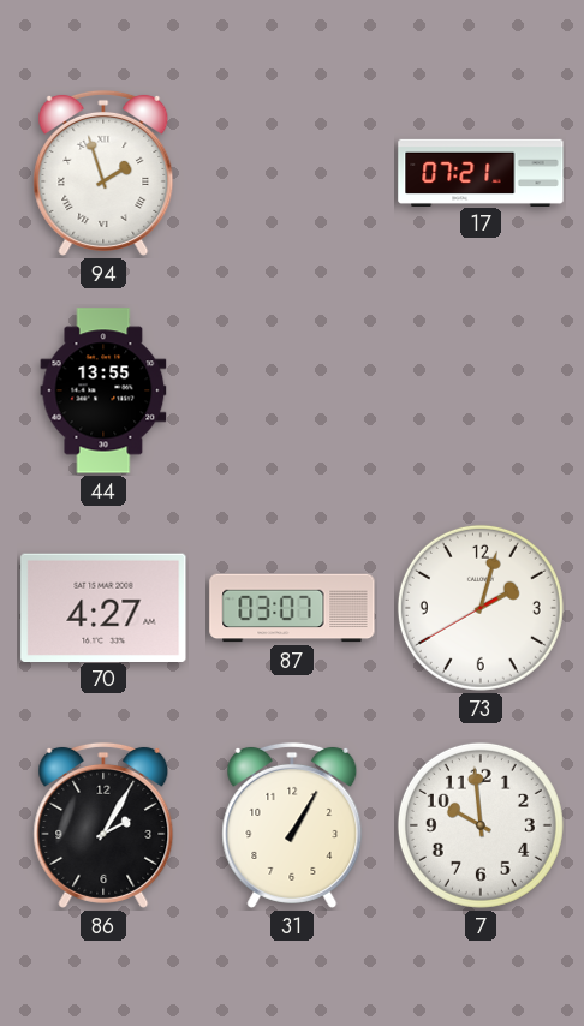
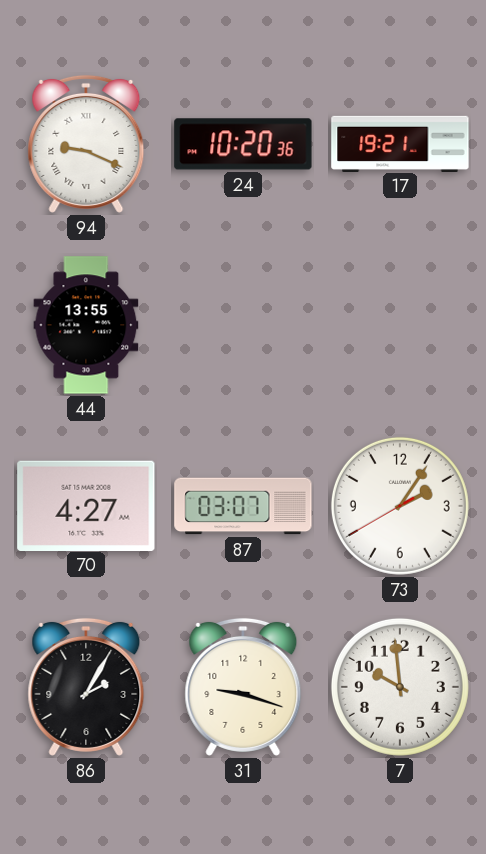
94: 1:57 -> 9:19 (86, 144)
24: none -> 10:20 (243, 144)
17: 07:21 -> 19:21 (400, 143)
73: 2:02 -> 2:05 (400, 506)
31: 1:05 -> 9:18 (243, 687)
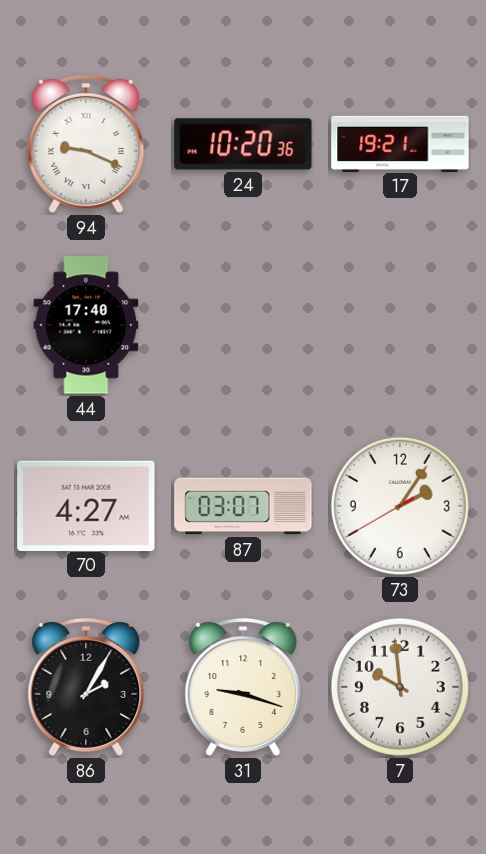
44: 13:55 -> 17:40 (86, 325)
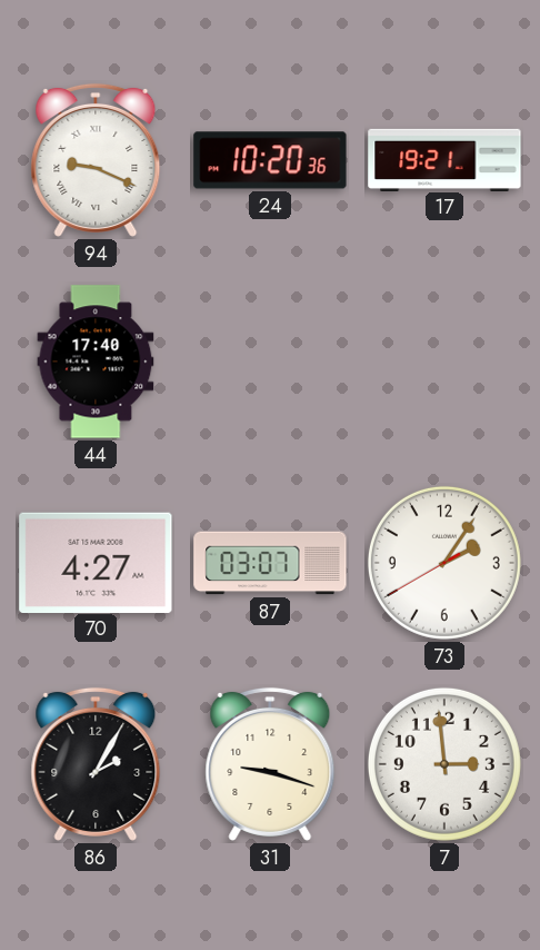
7: 9:59 -> 2:59 (444, 764)
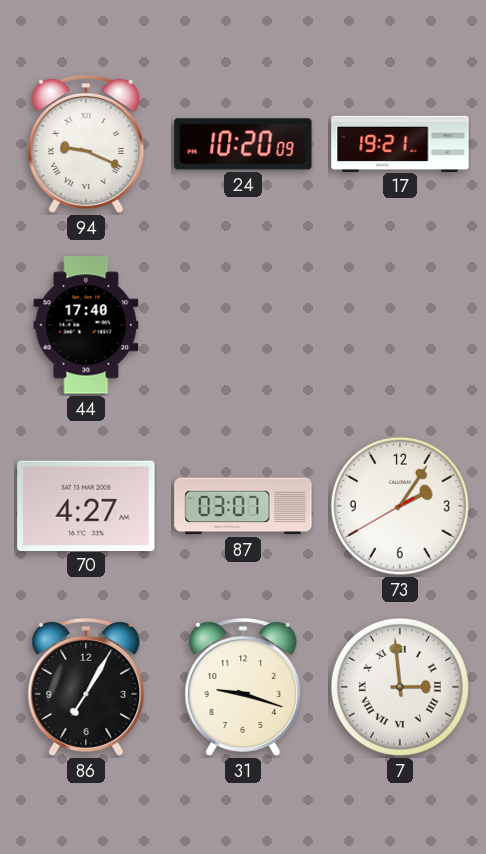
24: 10:20:36 -> 10:20:09 (243, 144)
86: 2:05 -> 7:05 (86, 687)
7 numerals: Arabic -> Roman (400, 687)
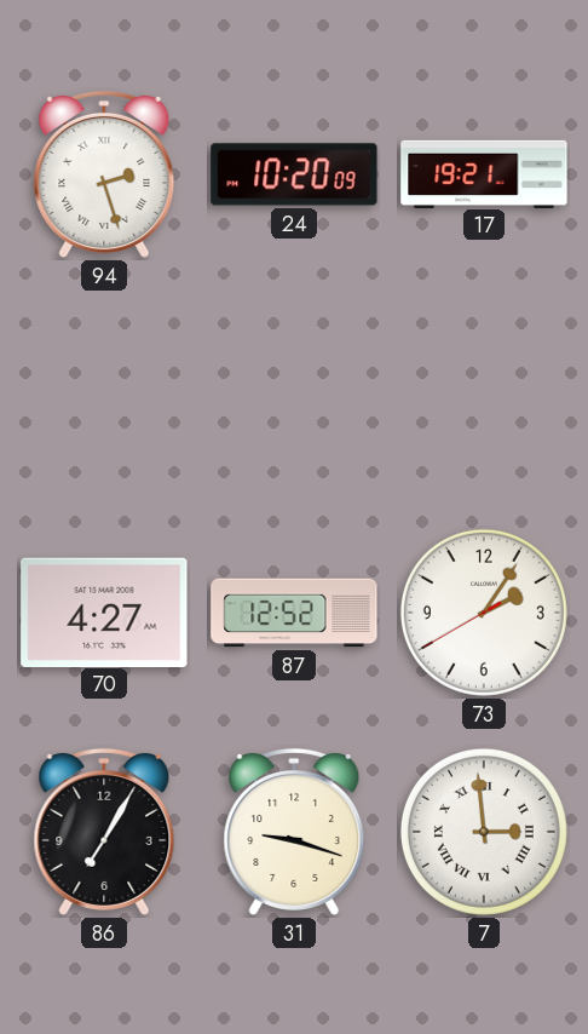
94: 9:19 -> 2:27 (104, 174)
44: 17:40 -> none (86, 325)
87: 03:07 -> 12:52 (294, 613)
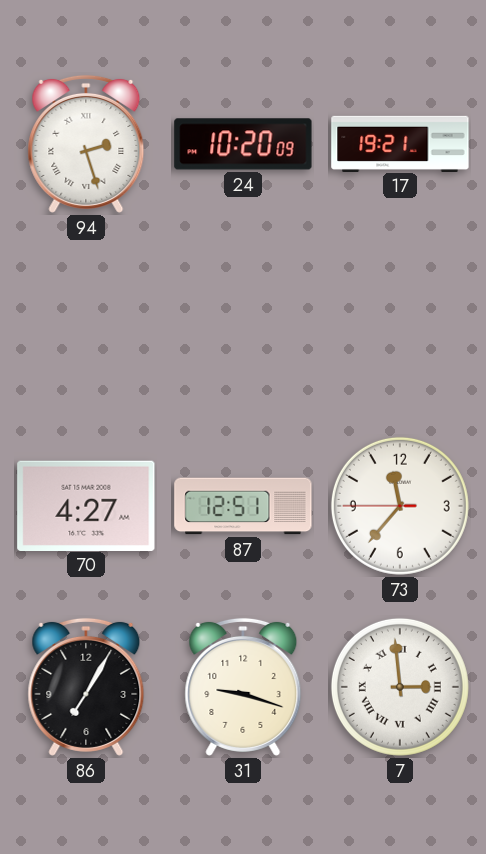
87: 12:52 -> 12:51 (243, 506)
73: 2:05 -> 11:36 (400, 506)
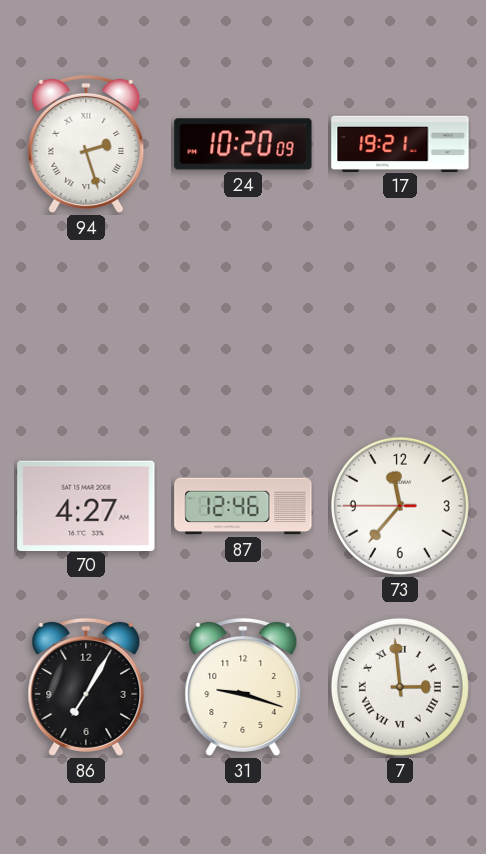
87: 12:51 -> 12:46 (243, 506)
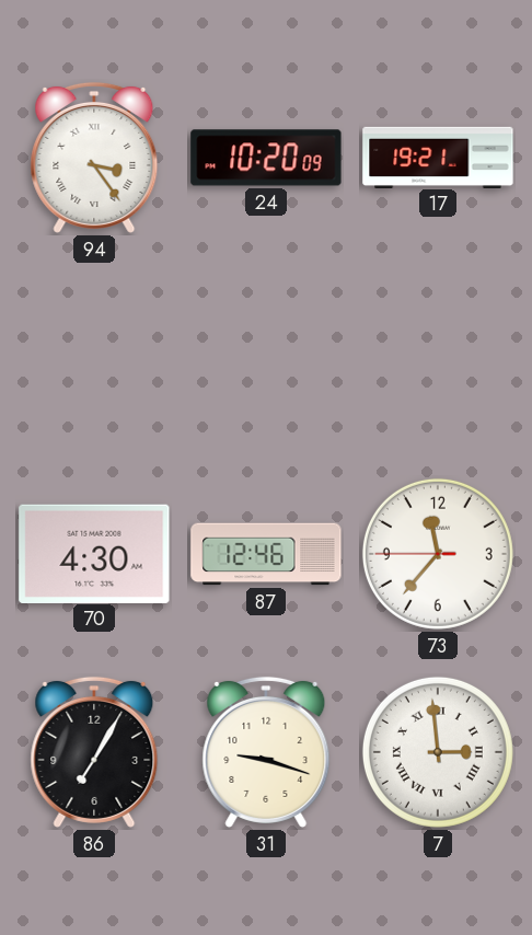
94: 2:27 -> 3:24 (94, 158)
70: 4:27 -> 4:30 (94, 553)
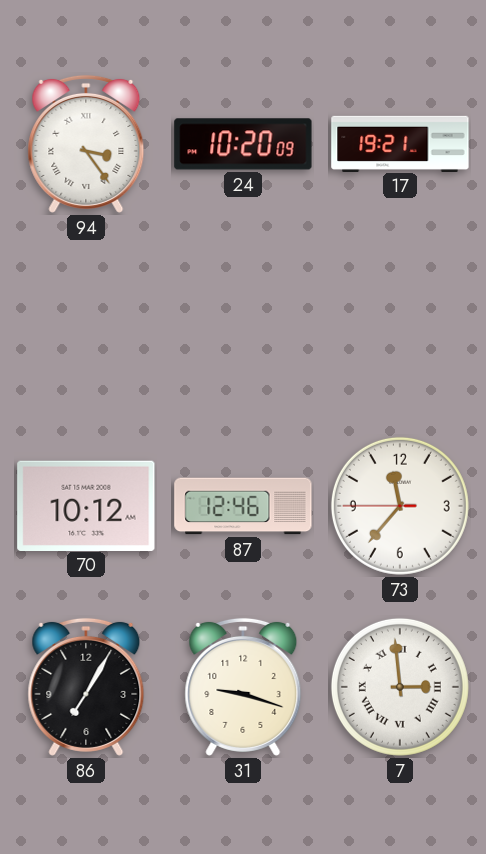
70: 4:30 -> 10:12 (86, 505)
